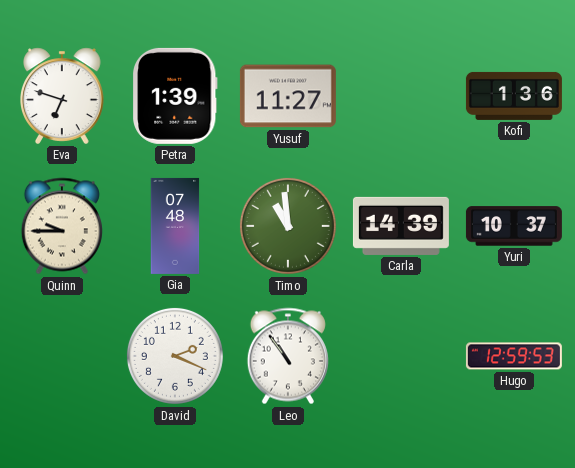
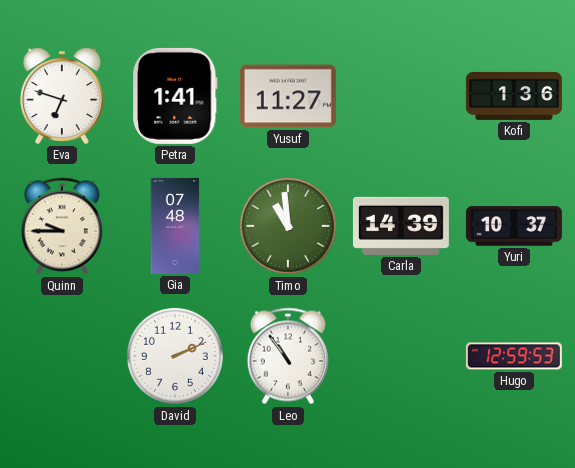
Petra: 1:39 -> 1:41 (176, 96)
David: 2:19 -> 2:11 (175, 356)
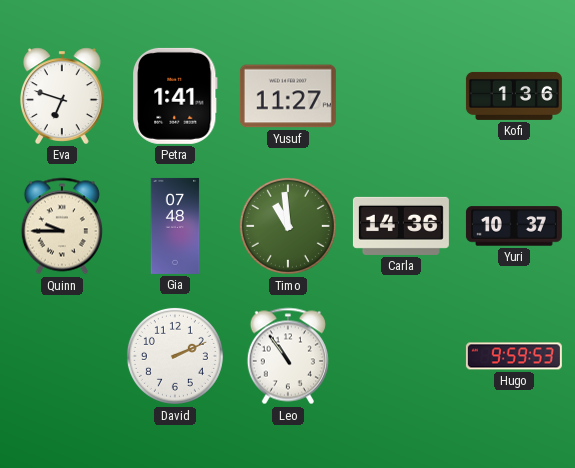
Carla: 14:39 -> 14:36 (401, 226)
Hugo: 12:59 -> 9:59 (514, 356)
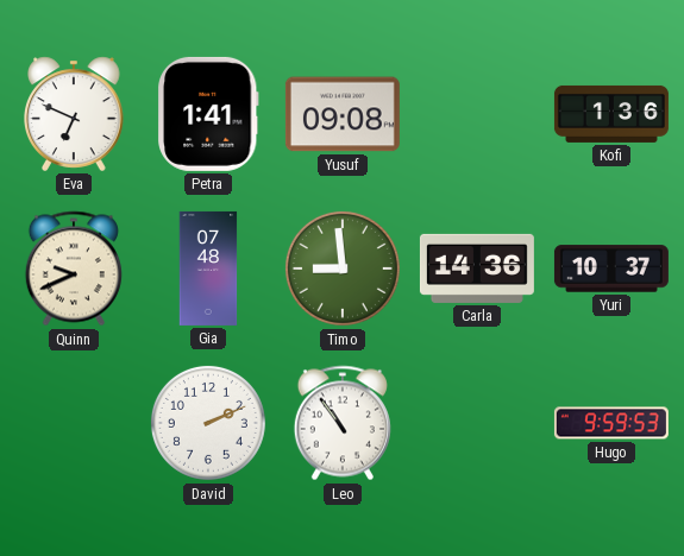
Eva: 6:48 -> 6:49 (75, 114)
Yusuf: 11:27 -> 09:08 (343, 114)
Quinn: 9:45 -> 9:41 (74, 268)
Timo: 10:59 -> 8:59 (343, 268)
